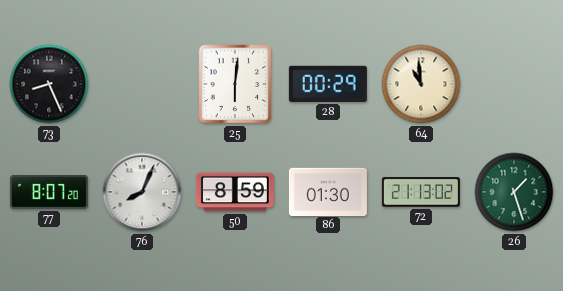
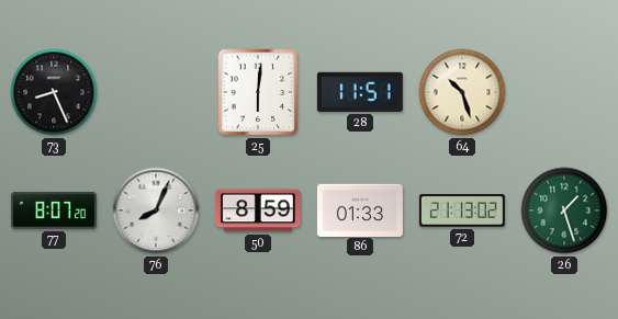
28: 00:29 -> 11:51 (360, 92)
64: 10:59 -> 10:27 (462, 92)
86: 01:30 -> 01:33 (360, 209)
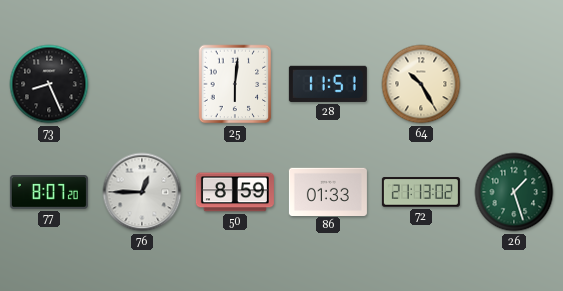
64: 10:27 -> 10:25 (421, 84)
76: 8:04 -> 12:45 (142, 192)
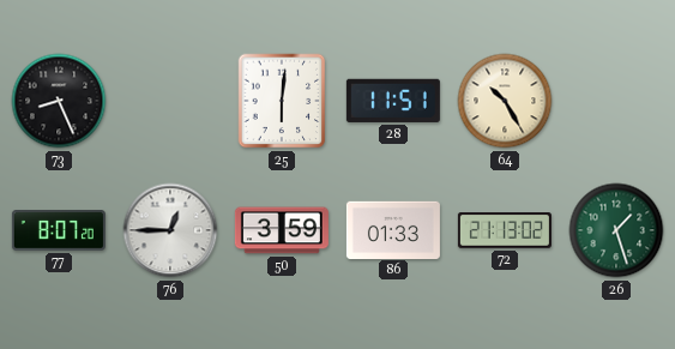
50: 8:59 -> 3:59 (282, 230)
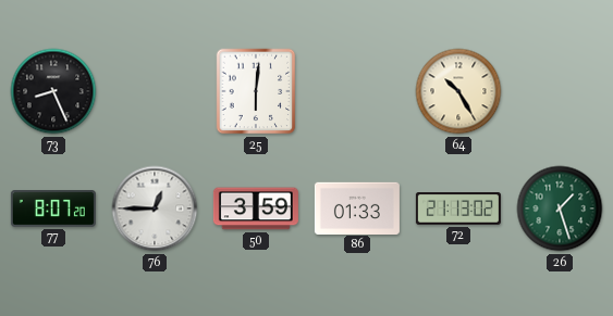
28: 11:51 -> none (393, 101)
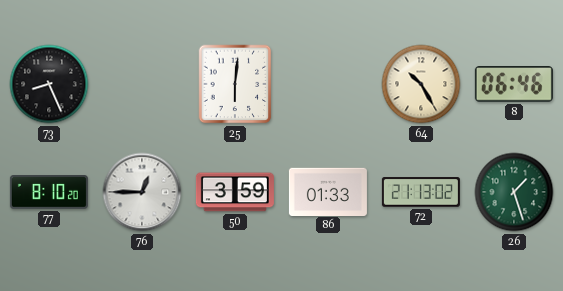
8: none -> 06:46 (514, 84)
77: 8:07 -> 8:10 (49, 192)
